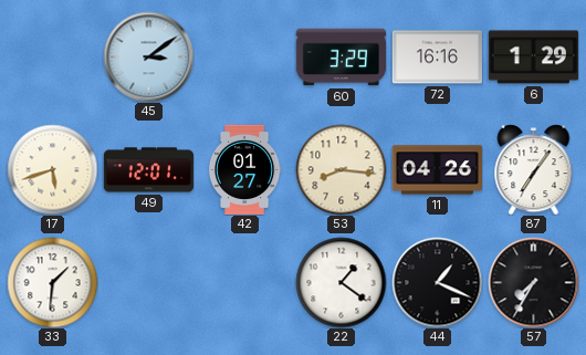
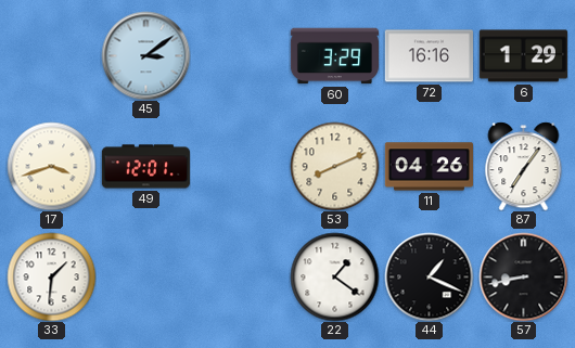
17: 5:42 -> 3:42 (51, 166)
42: 01:27 -> none (244, 169)
53: 8:16 -> 8:11 (334, 166)
57: 7:35 -> 8:43 (523, 276)
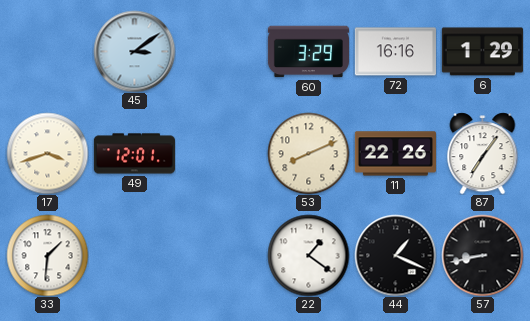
11: 04:26 -> 22:26 (395, 154)
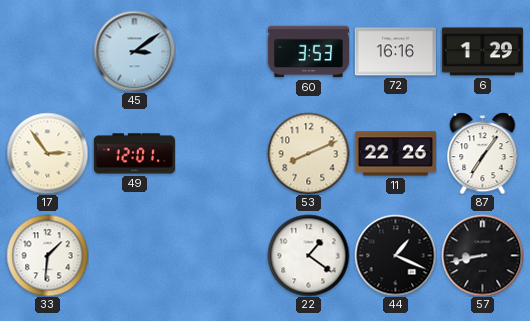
60: 3:29 -> 3:53 (308, 52)
17: 3:42 -> 2:54 (47, 153)
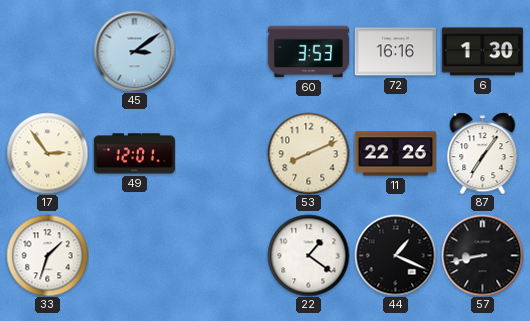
6: 1:29 -> 1:30 (482, 52)
33: 1:31 -> 1:33 (47, 255)
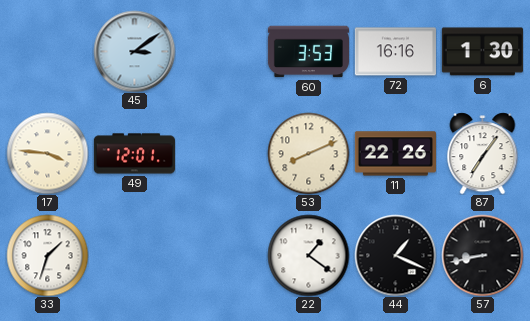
17: 2:54 -> 3:46 (47, 153)
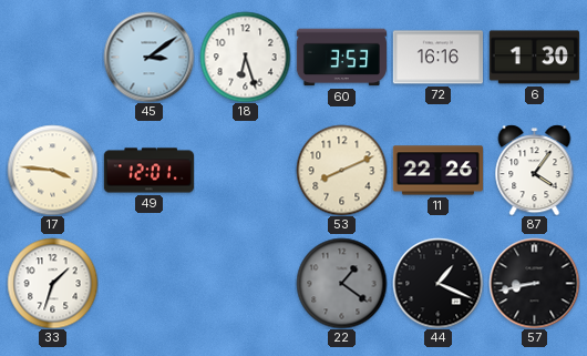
18: none -> 6:27 (245, 57)
87: 7:06 -> 4:06 (535, 170)
22 dial: white -> grey (341, 283)
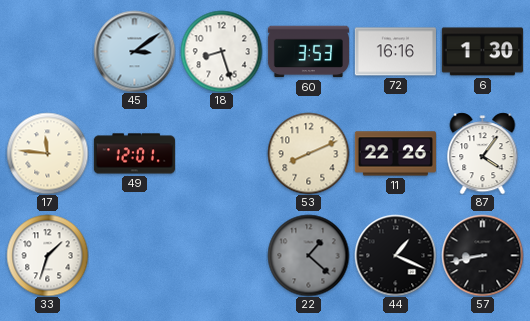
18: 6:27 -> 8:27 (221, 51)
17: 3:46 -> 11:46 (47, 153)
22: 1:21 -> 1:22 (308, 255)
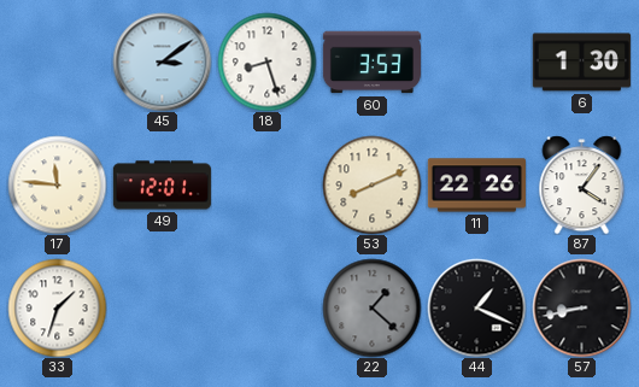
72: 16:16 -> none (395, 52)
